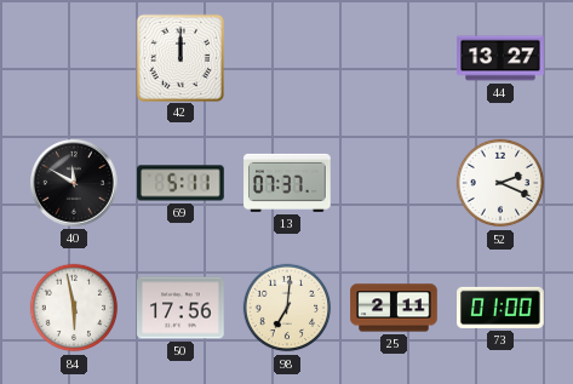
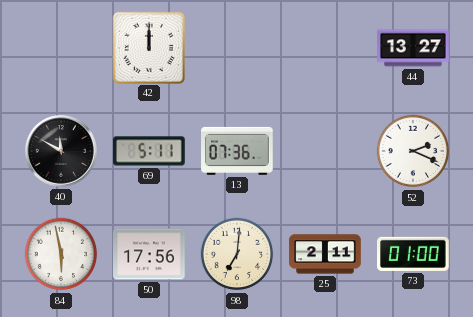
13: 07:37 -> 07:36 (237, 151)
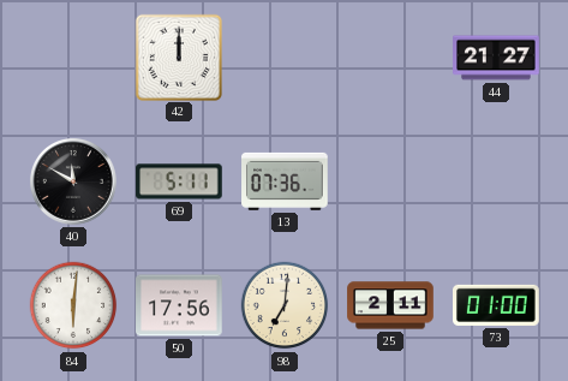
44: 13:27 -> 21:27 (496, 58)
52: 2:19 -> none (413, 151)
84: 5:58 -> 6:01 (73, 305)
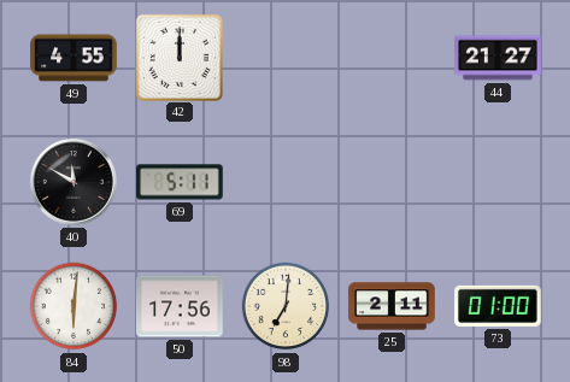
49: none -> 4:55 (74, 58)
13: 07:36 -> none (285, 181)
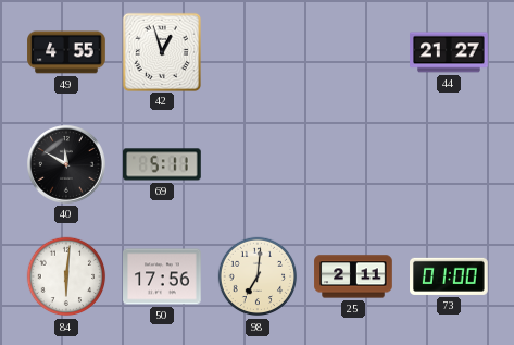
42: 12:00 -> 12:57 (161, 51)
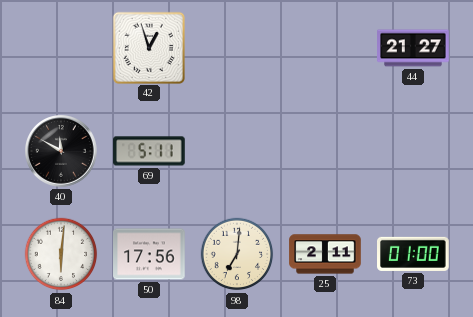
49: 4:55 -> none (66, 52)
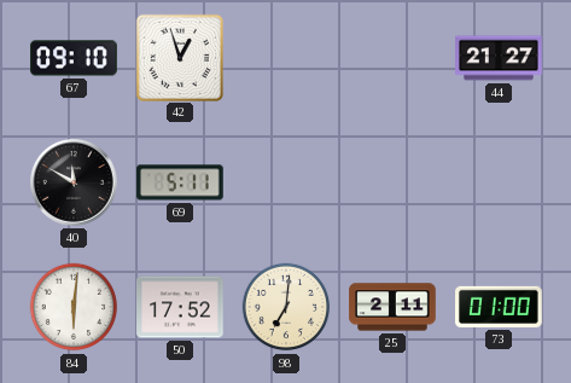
67: none -> 09:10 (74, 58)
50: 17:56 -> 17:52 (180, 307)
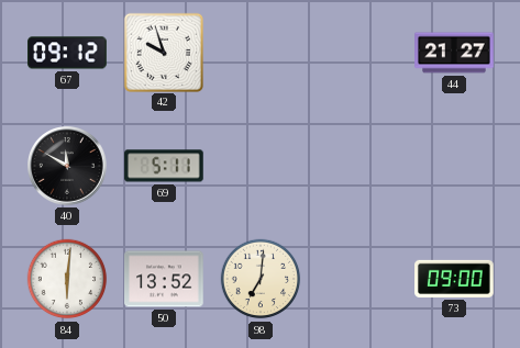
67: 09:10 -> 09:12 (67, 53)
42: 12:57 -> 9:57 (163, 52)
50: 17:52 -> 13:52 (164, 279)
25: 2:11 -> none (392, 307)
73: 01:00 -> 09:00 (455, 279)
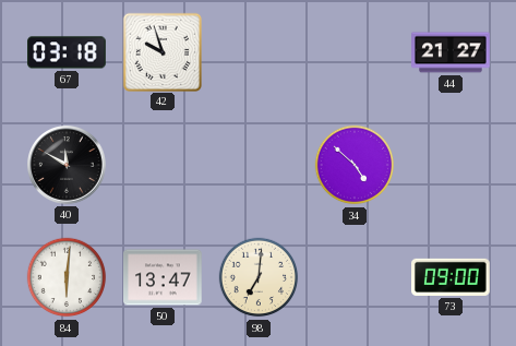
67: 09:12 -> 03:18 (67, 52)
69: 5:11 -> none (164, 166)
34: none -> 4:52 (355, 165)
50: 13:52 -> 13:47 (163, 277)
